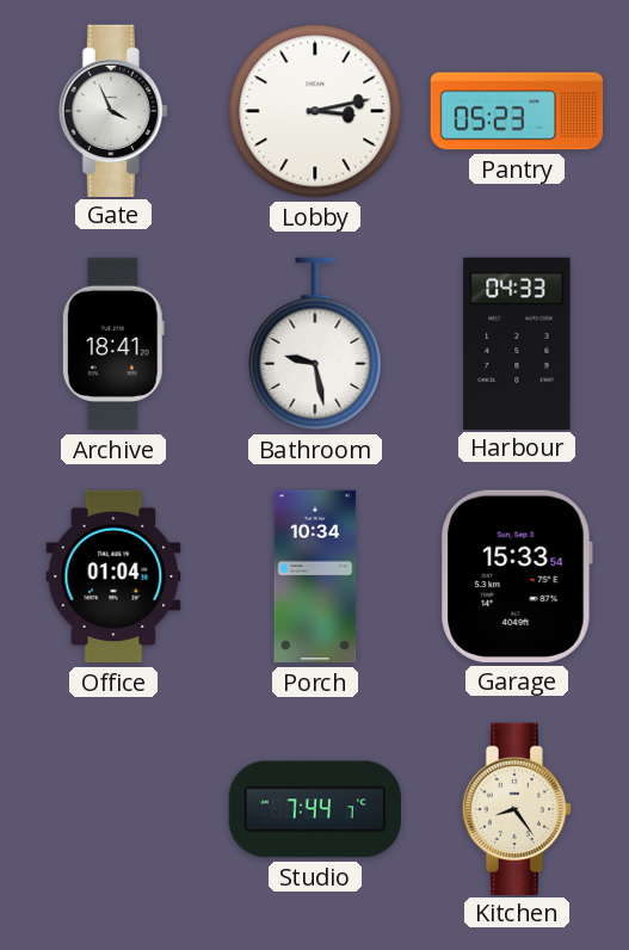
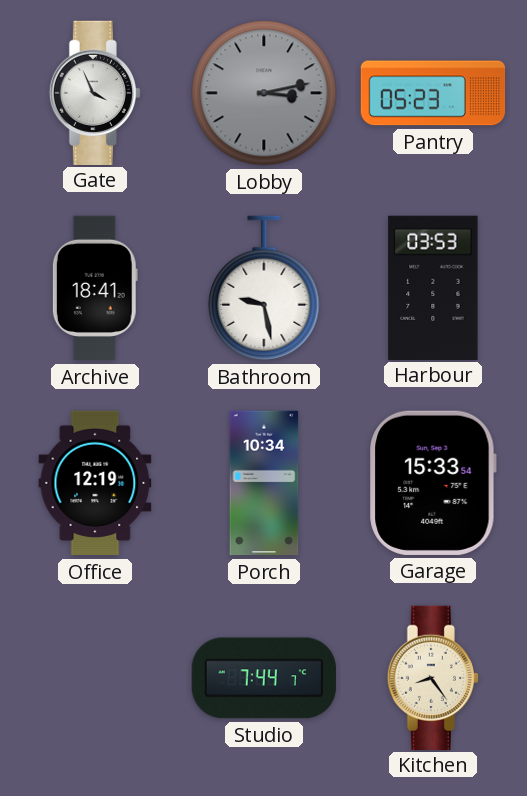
Lobby dial: white -> grey (264, 93)
Harbour: 04:33 -> 03:53 (433, 287)
Office: 01:04 -> 12:19 (95, 483)
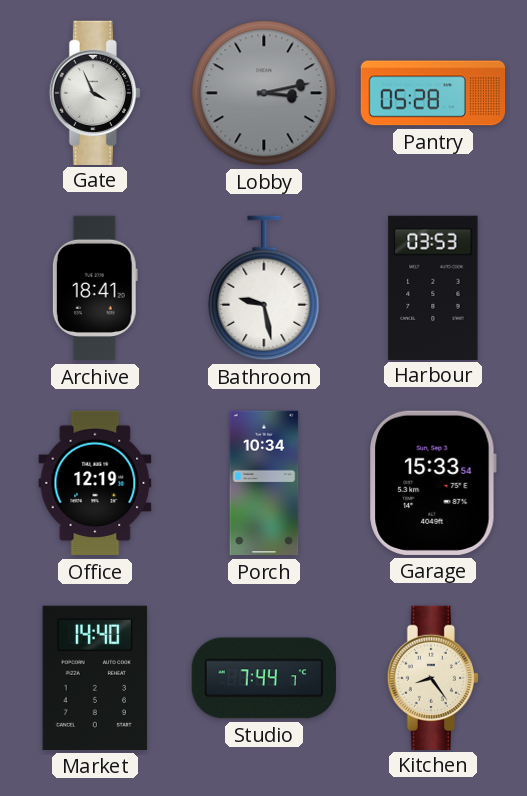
Pantry: 05:23 -> 05:28 (433, 93)
Market: none -> 14:40 (95, 678)
